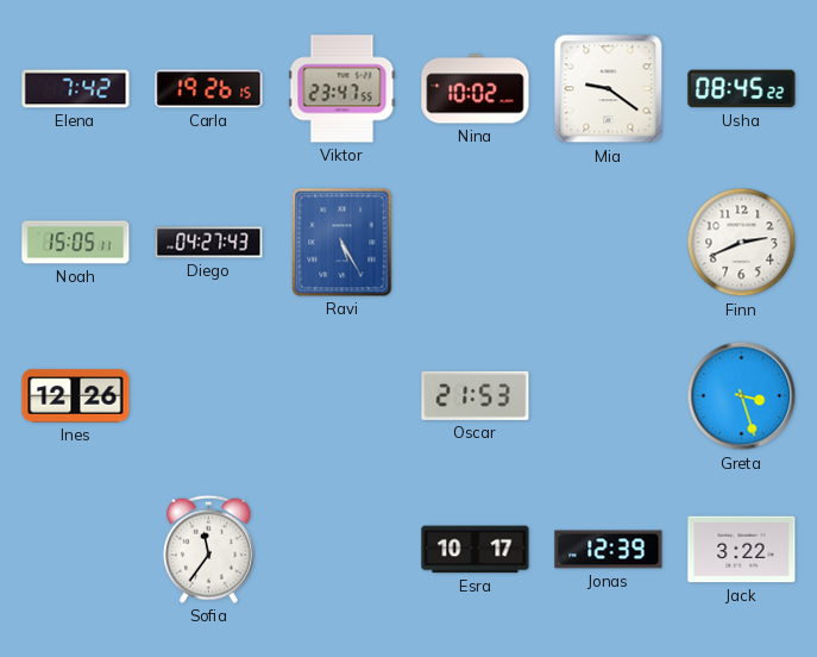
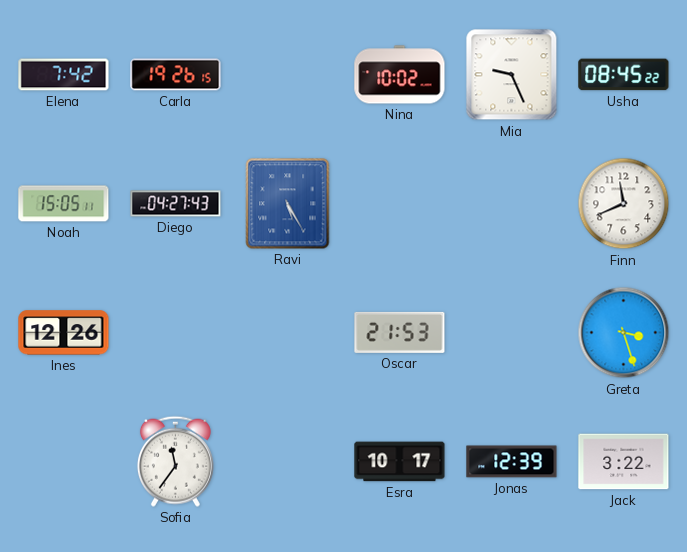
Viktor: 23:47 -> none (342, 89)
Mia: 9:21 -> 9:26 (512, 75)
Finn: 2:41 -> 11:41 (624, 204)
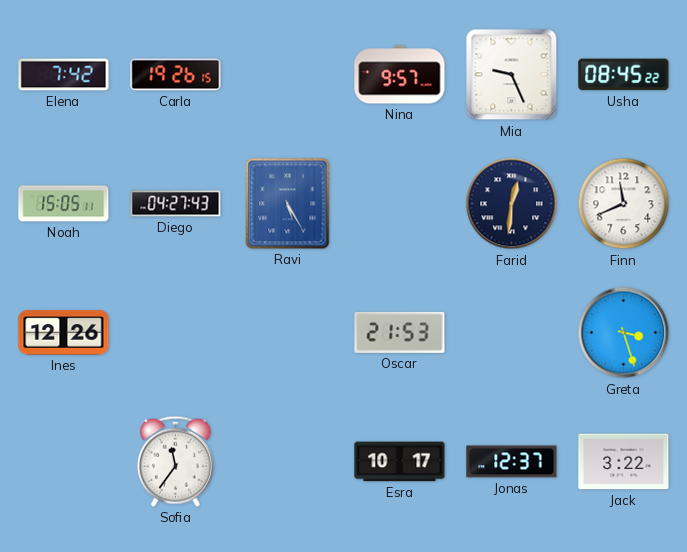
Nina: 10:02 -> 9:57 (400, 75)
Farid: none -> 12:31 (512, 204)
Jonas: 12:39 -> 12:37 (512, 462)
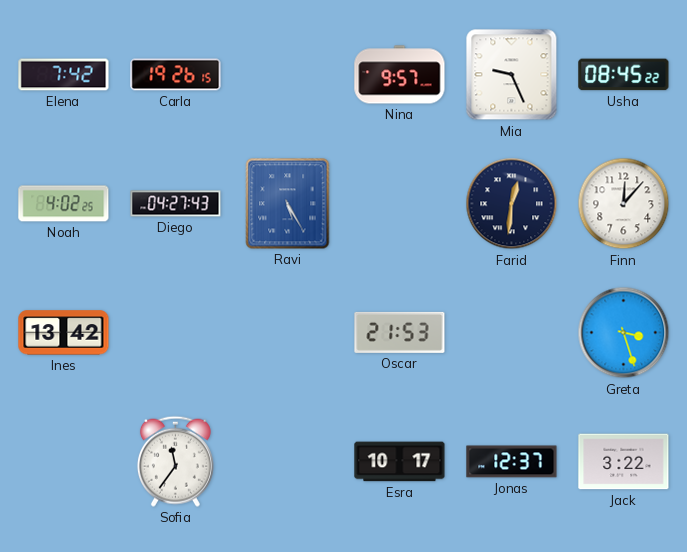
Noah: 15:05 -> 4:02 (64, 204)
Finn: 11:41 -> 12:07 (624, 204)
Ines: 12:26 -> 13:42 (64, 333)
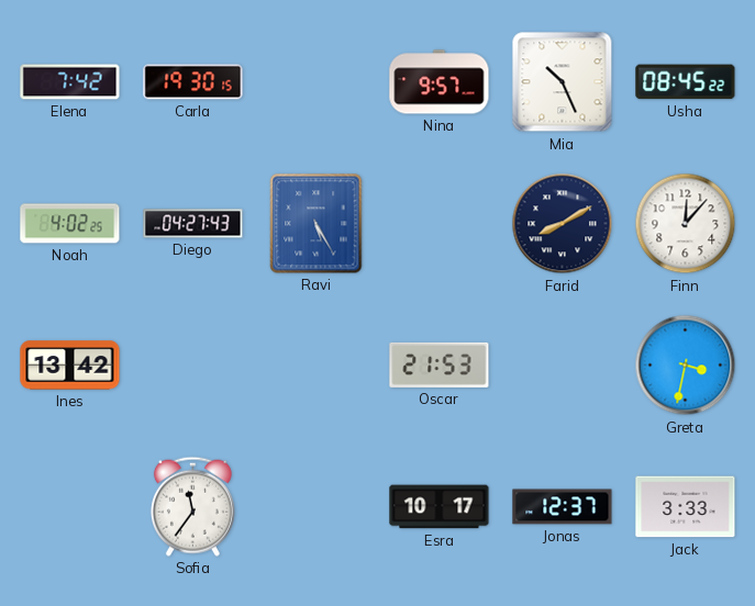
Carla: 19:26 -> 19:30 (193, 82)
Mia: 9:26 -> 10:26 (563, 82)
Farid: 12:31 -> 8:10 (563, 224)
Greta: 3:27 -> 3:32 (686, 366)
Jack: 3:22 -> 3:33 (686, 507)
